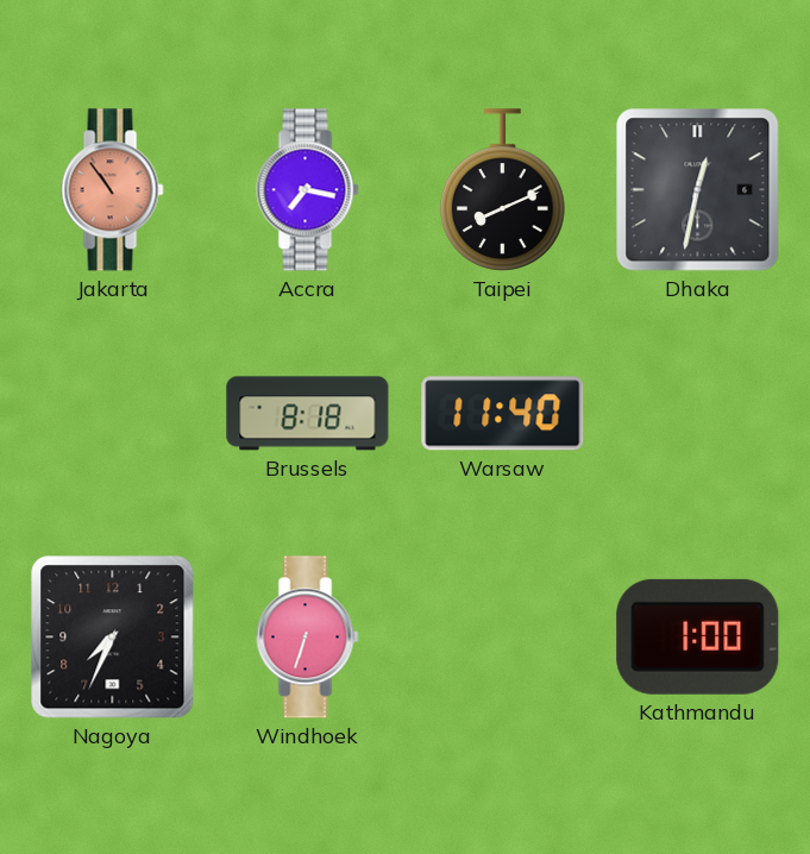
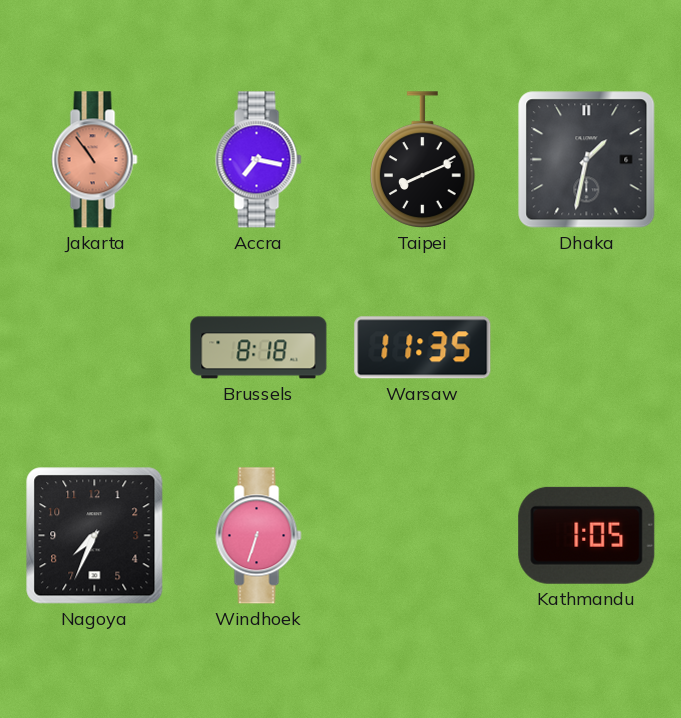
Dhaka: 12:32 -> 1:32 (587, 160)
Warsaw: 11:40 -> 11:35 (423, 348)
Kathmandu: 1:00 -> 1:05 (587, 535)
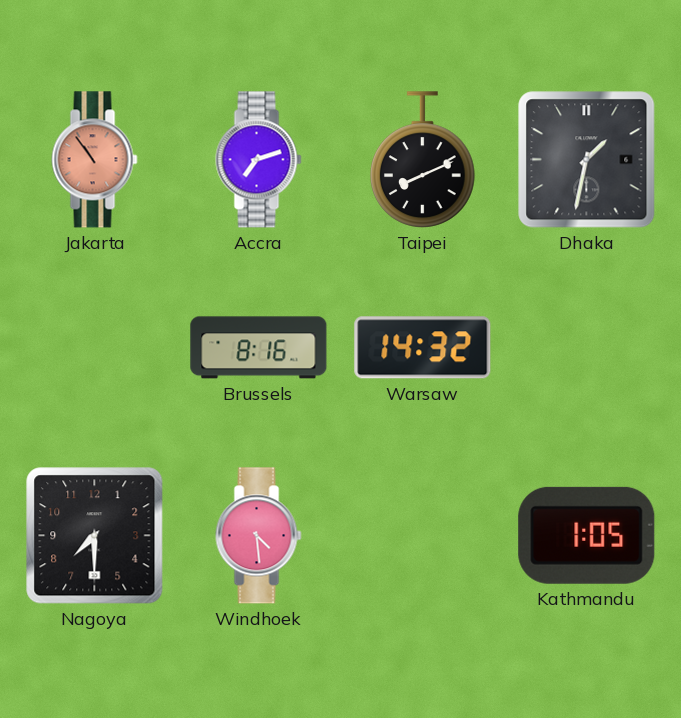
Accra: 7:17 -> 7:12 (259, 160)
Brussels: 8:18 -> 8:16 (259, 348)
Warsaw: 11:35 -> 14:32 (423, 348)
Nagoya: 7:34 -> 7:30 (95, 536)
Windhoek: 6:33 -> 4:29 (259, 536)
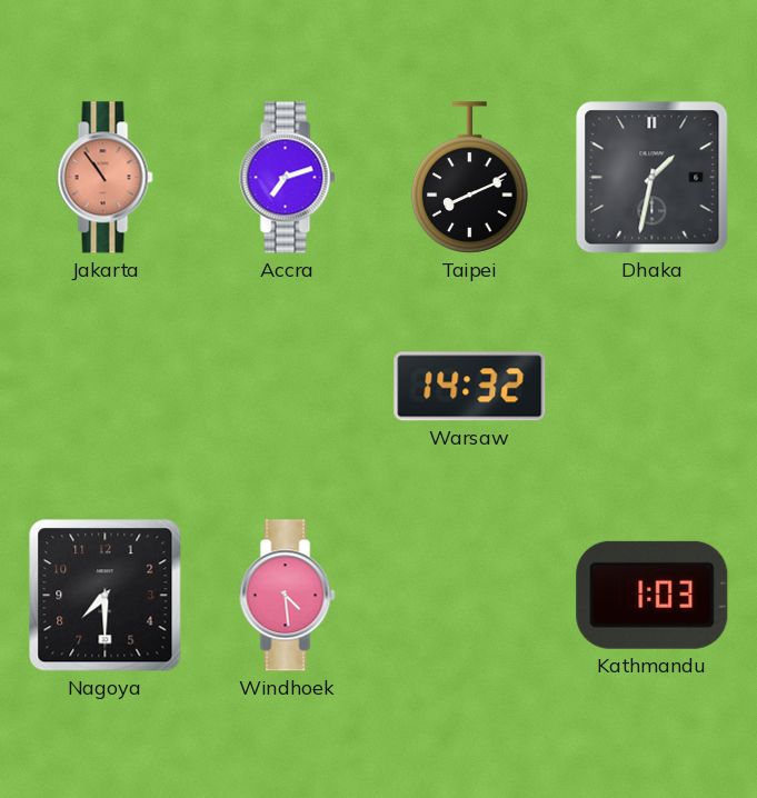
Brussels: 8:16 -> none (259, 348)
Kathmandu: 1:05 -> 1:03 (653, 595)
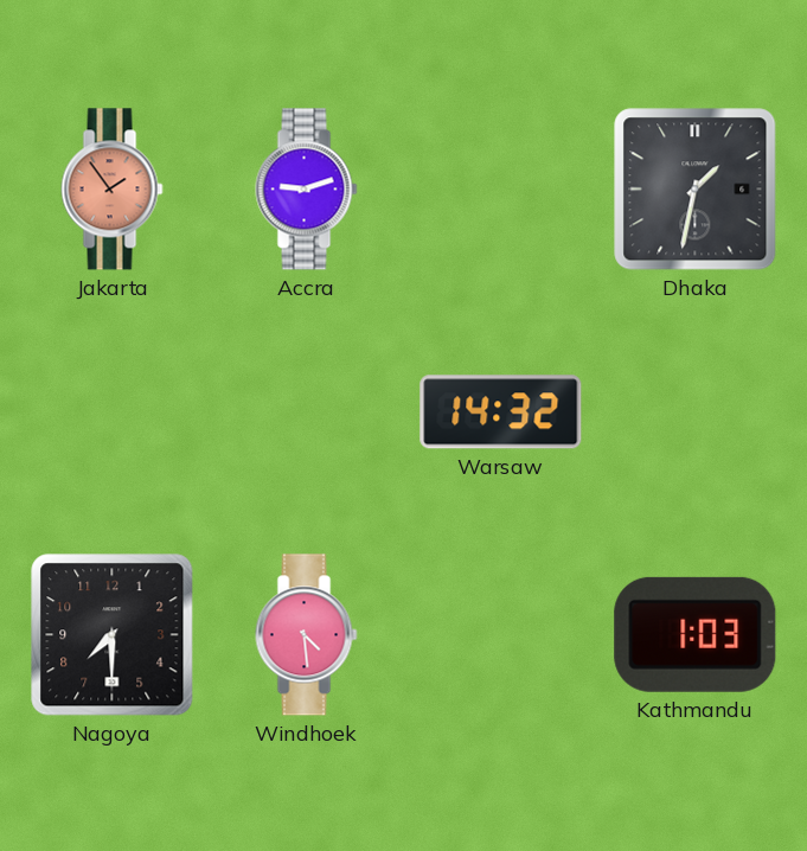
Jakarta: 10:54 -> 1:54 (113, 190)
Accra: 7:12 -> 9:12 (307, 190)
Taipei: 8:11 -> none (470, 178)
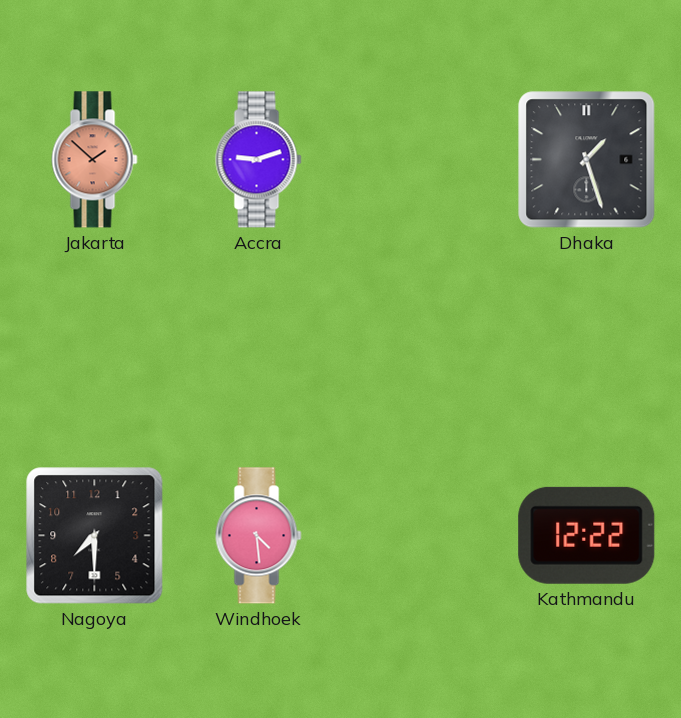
Jakarta: 1:54 -> 1:52 (95, 160)
Dhaka: 1:32 -> 1:27 (587, 160)
Warsaw: 14:32 -> none (501, 412)
Kathmandu: 1:03 -> 12:22 (587, 535)
